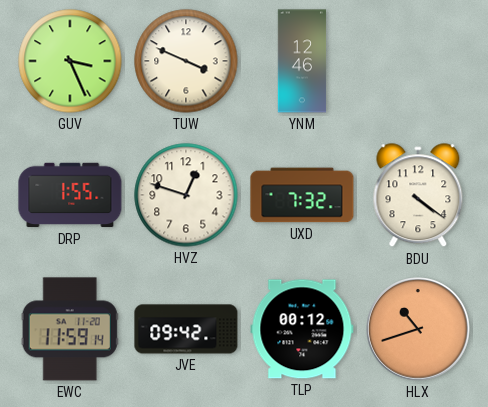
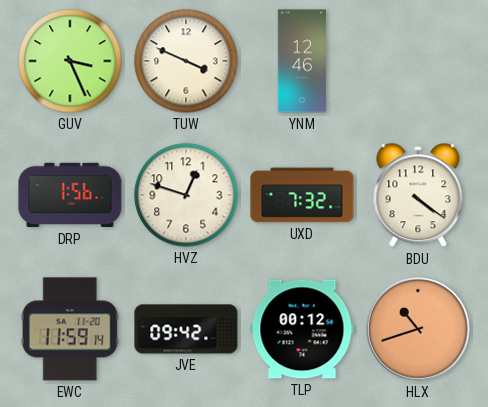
DRP: 1:55 -> 1:56 (70, 195)
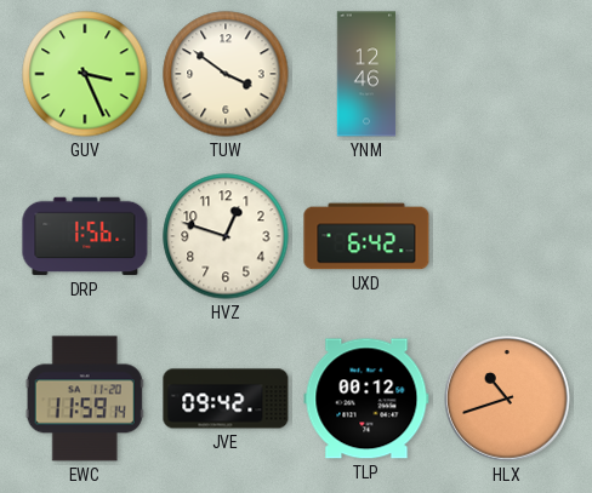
TUW: 3:49 -> 3:51 (226, 74)
UXD: 7:32 -> 6:42 (366, 236)
BDU: 4:21 -> none (418, 196)
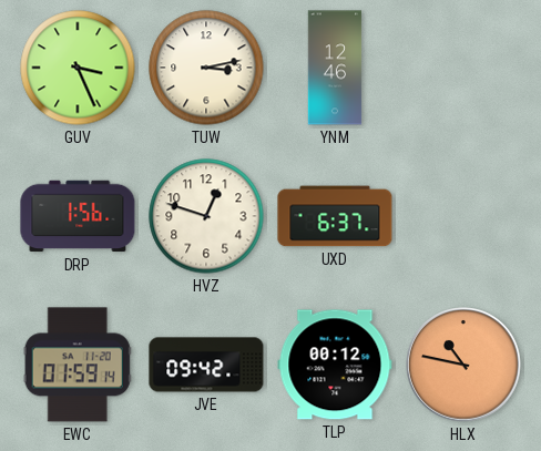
TUW: 3:51 -> 3:13 (206, 68)
UXD: 6:42 -> 6:37 (335, 216)
EWC: 11:59 -> 01:59 (78, 365)
HLX: 10:42 -> 10:47 (463, 365)
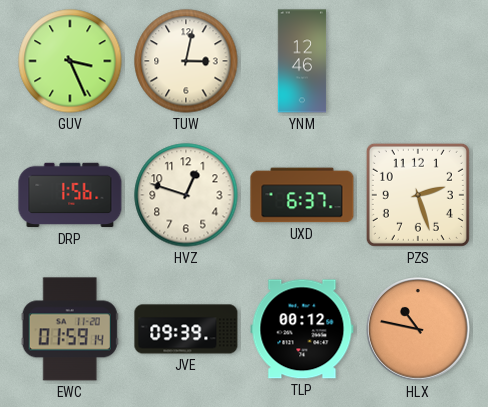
TUW: 3:13 -> 3:02 (186, 61)
PZS: none -> 2:27 (418, 195)
JVE: 09:42 -> 09:39 (186, 329)
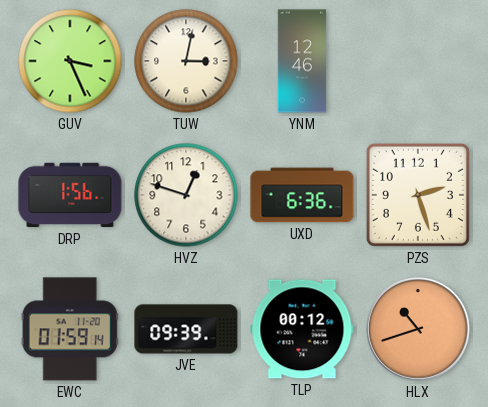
UXD: 6:37 -> 6:36 (302, 195)
HLX: 10:47 -> 10:42 (418, 329)
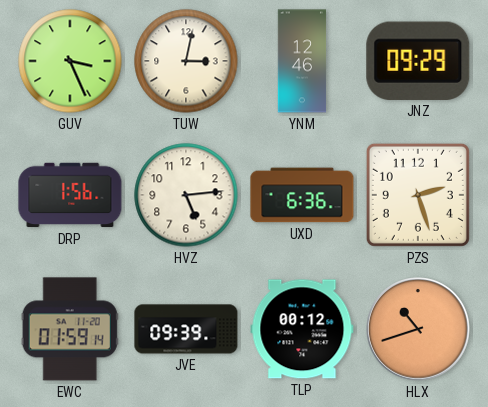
JNZ: none -> 09:29 (418, 61)
HVZ: 12:48 -> 5:14 (186, 195)
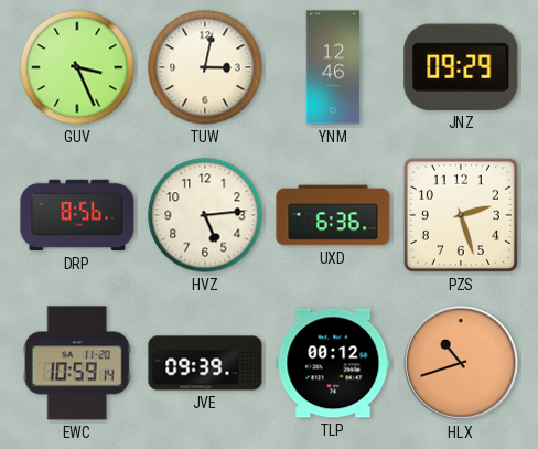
DRP: 1:56 -> 8:56 (77, 215)
EWC: 01:59 -> 10:59 (77, 363)
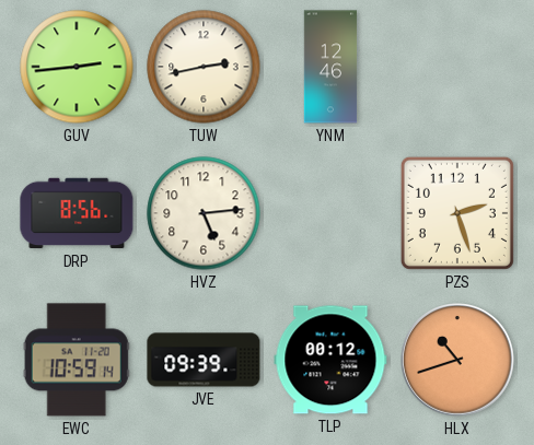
GUV: 3:26 -> 2:44 (77, 67)
TUW: 3:02 -> 2:43 (204, 67)
JNZ: 09:29 -> none (461, 67)
UXD: 6:36 -> none (333, 215)
